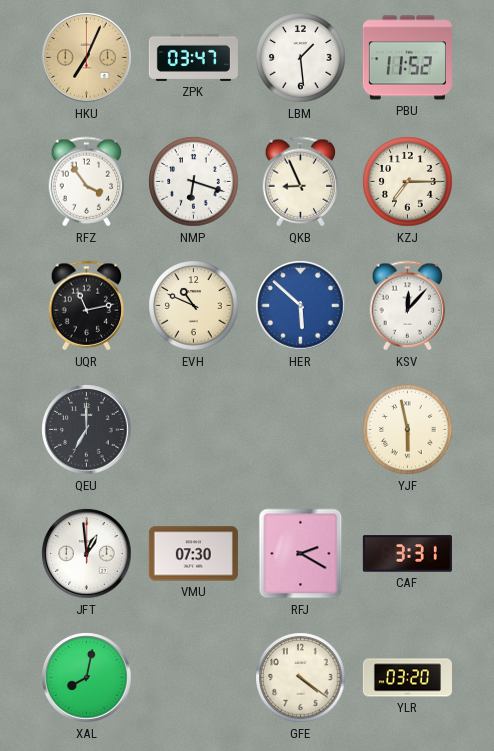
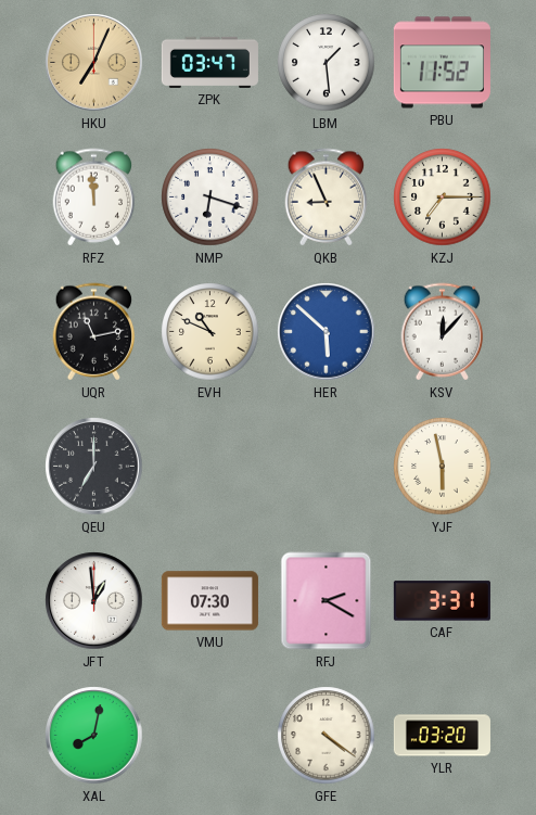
RFZ: 3:54 -> 11:59 (94, 198)
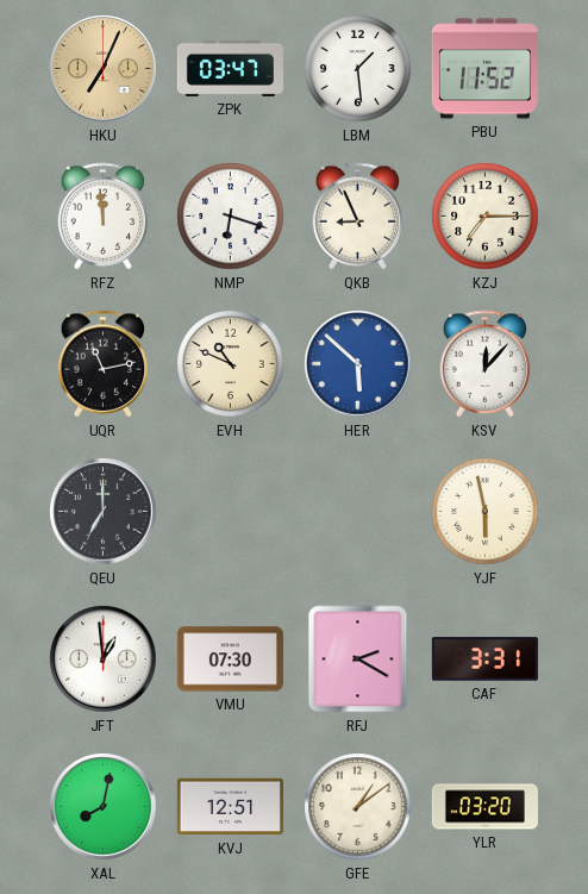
KVJ: none -> 12:51 (230, 807)
GFE: 4:21 -> 1:09 (358, 807)
